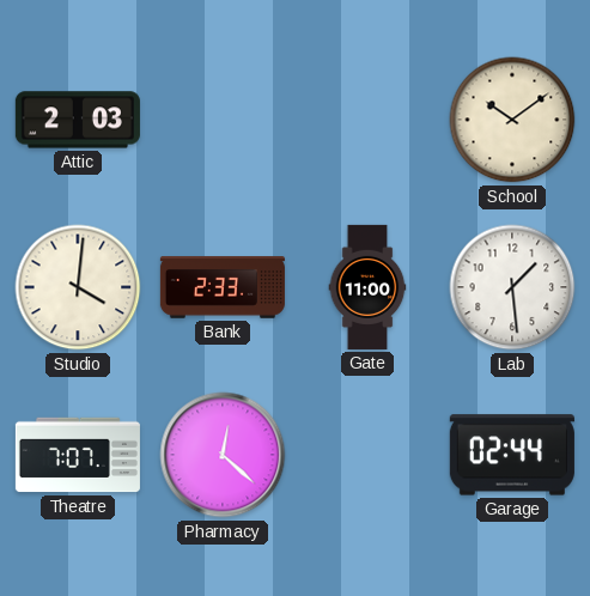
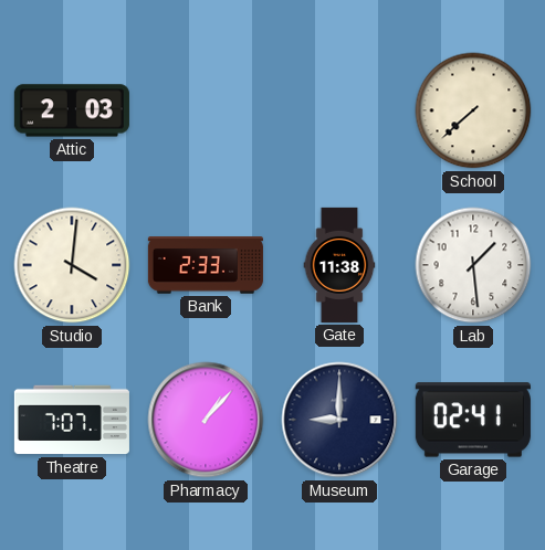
School: 10:09 -> 7:38 (473, 110)
Gate: 11:00 -> 11:38 (339, 265)
Pharmacy: 12:22 -> 1:07 (206, 420)
Museum: none -> 9:00 (339, 420)
Garage: 02:44 -> 02:41 (473, 420)
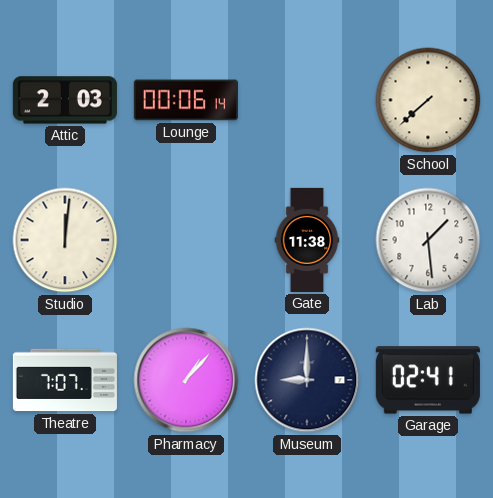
Lounge: none -> 00:06 (186, 100)
Studio: 4:01 -> 12:01 (65, 240)
Bank: 2:33 -> none (206, 265)
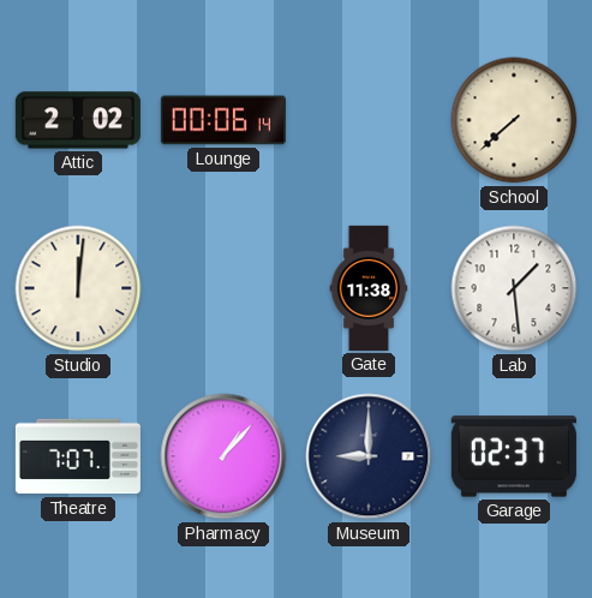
Attic: 2:03 -> 2:02 (78, 120)
Garage: 02:41 -> 02:37 (514, 456)
